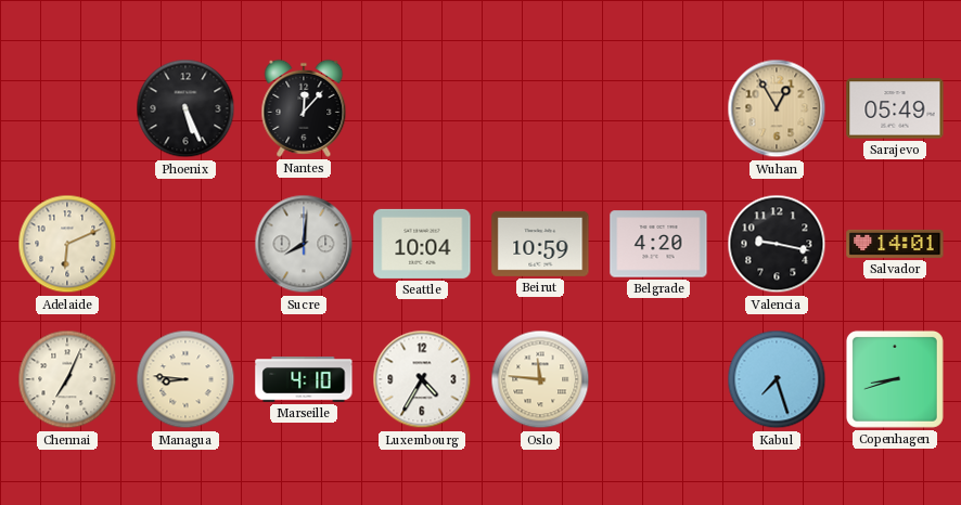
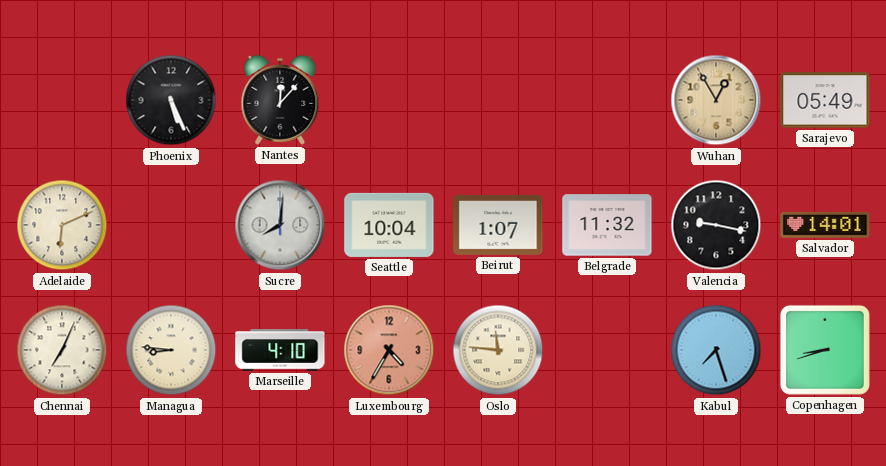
Beirut: 10:59 -> 1:07 (498, 225)
Belgrade: 4:20 -> 11:32 (607, 225)
Luxembourg dial: white -> salmon (389, 350)
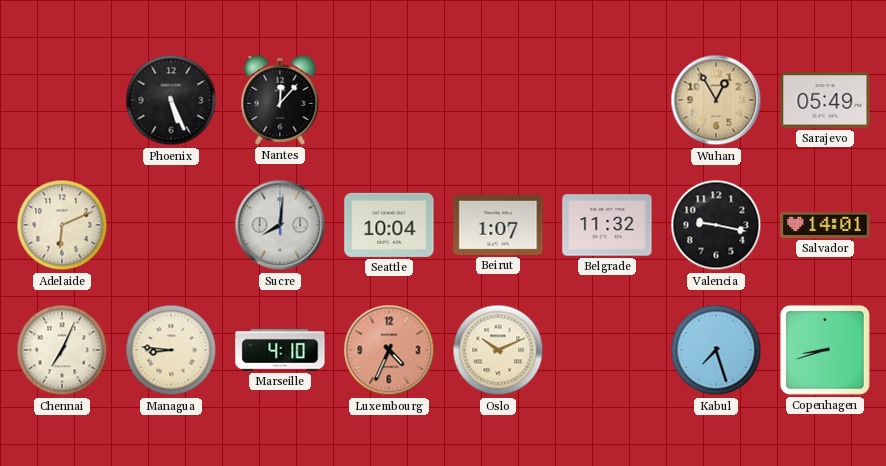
Luxembourg: 4:35 -> 4:34 (389, 350)
Oslo: 11:46 -> 10:11 (498, 350)
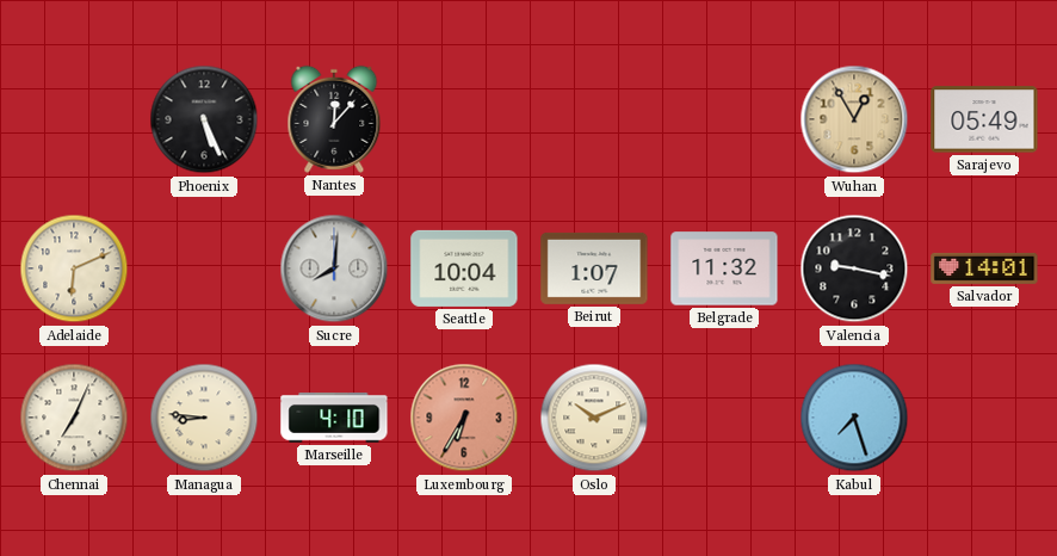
Luxembourg: 4:34 -> 6:35 (464, 418)
Copenhagen: 8:42 -> none (825, 350)
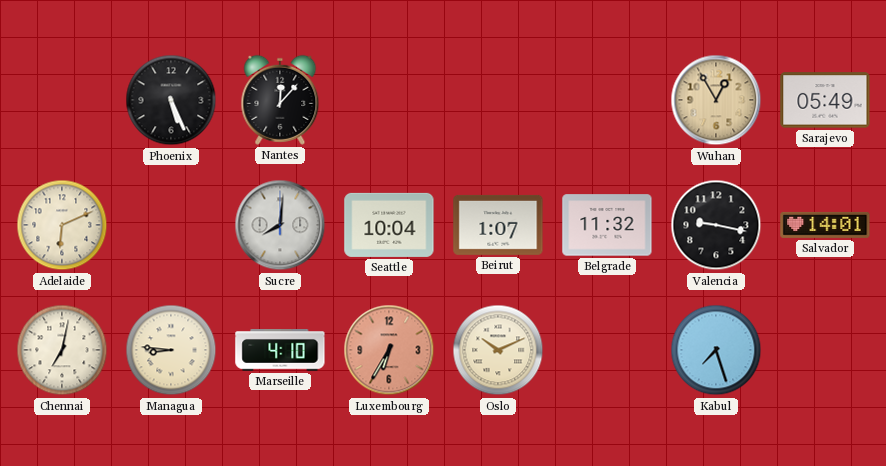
Chennai: 7:04 -> 7:02 (62, 350)
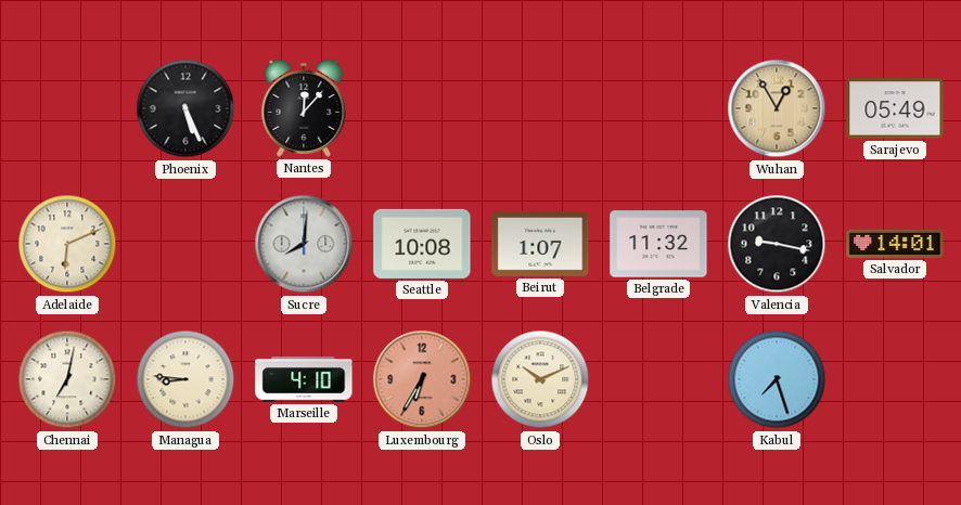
Seattle: 10:04 -> 10:08 (422, 244)
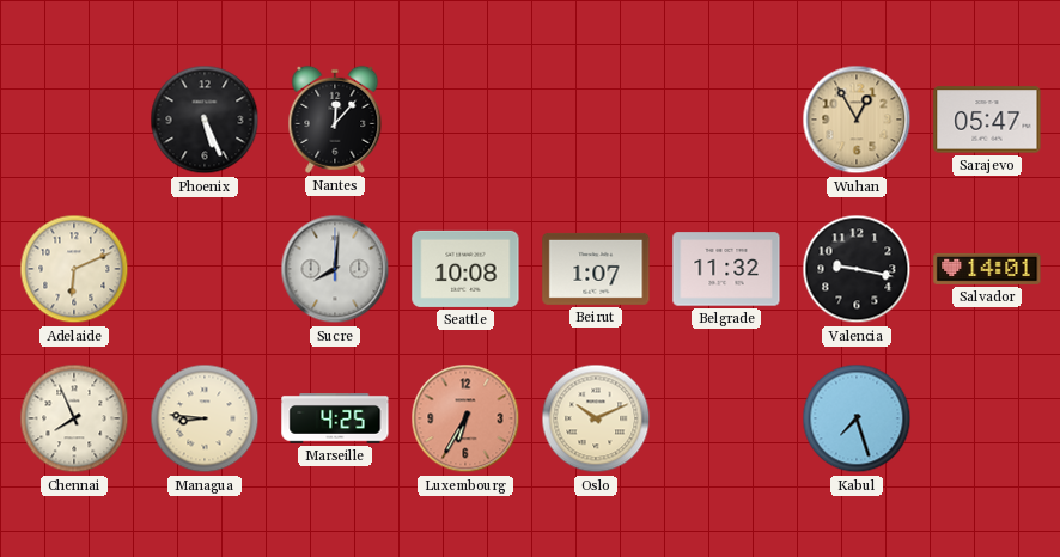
Sarajevo: 05:49 -> 05:47 (987, 120)
Chennai: 7:02 -> 7:56 (74, 418)
Marseille: 4:10 -> 4:25 (335, 418)
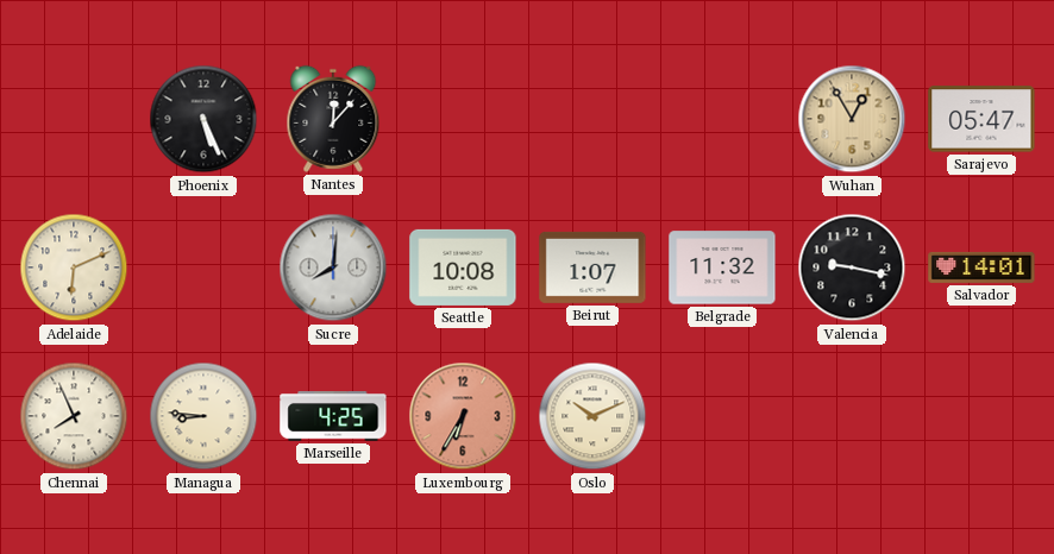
Kabul: 7:27 -> none (857, 418)
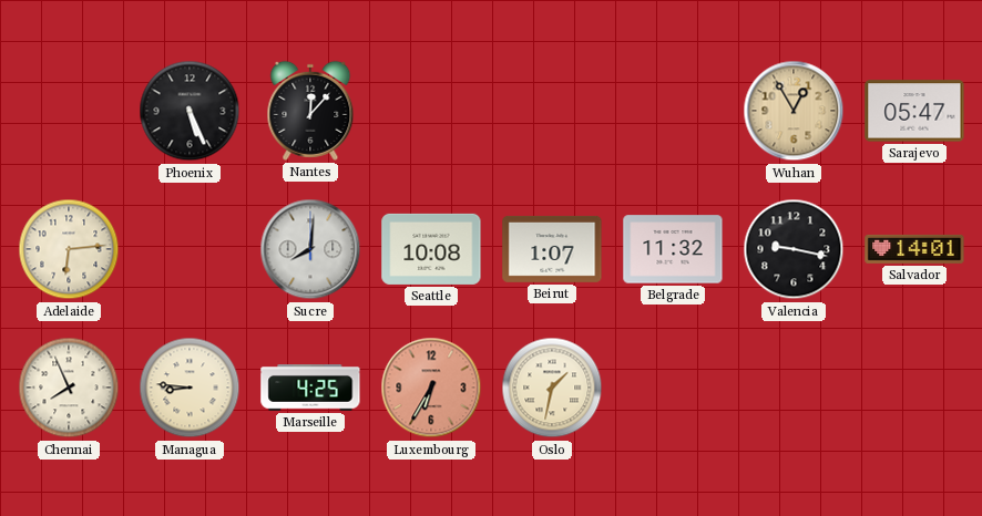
Adelaide: 6:11 -> 6:14 (69, 249)
Oslo: 10:11 -> 1:32 (552, 388)
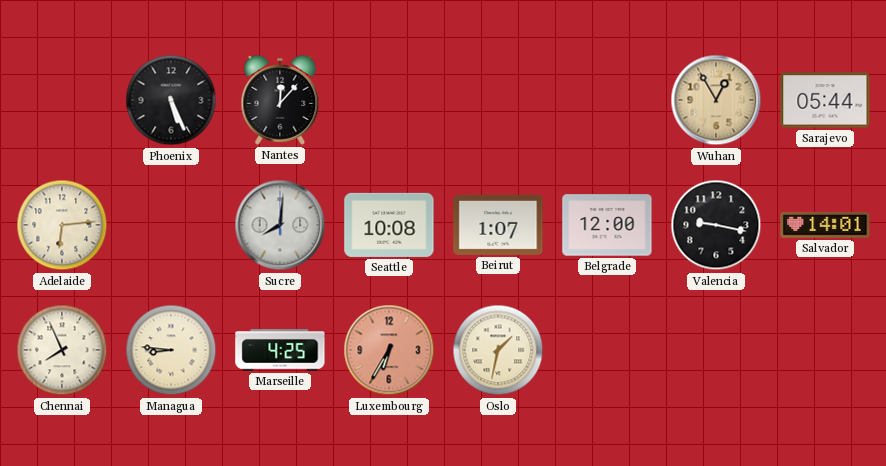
Sarajevo: 05:47 -> 05:44 (825, 100)
Belgrade: 11:32 -> 12:00 (607, 225)
